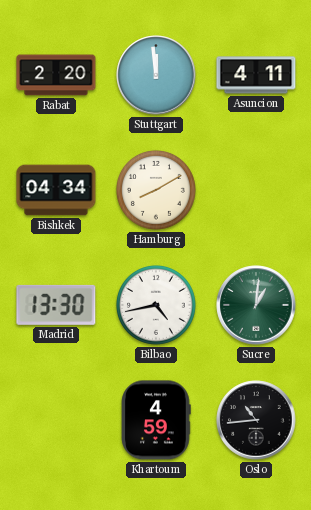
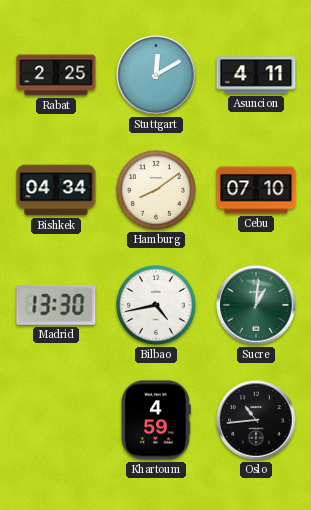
Rabat: 2:20 -> 2:25 (56, 75)
Stuttgart: 11:59 -> 12:10 (156, 75)
Hamburg: 8:10 -> 8:09 (156, 190)
Cebu: none -> 07:10 (256, 190)
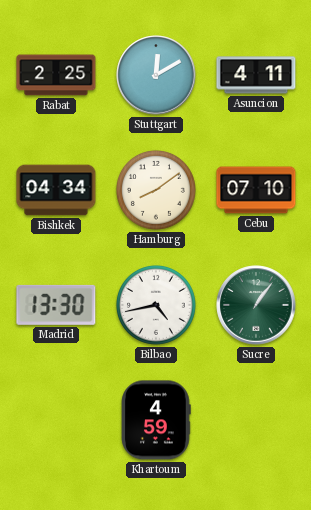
Sucre: 1:01 -> 1:06 (256, 305)
Oslo: 10:44 -> none (256, 420)
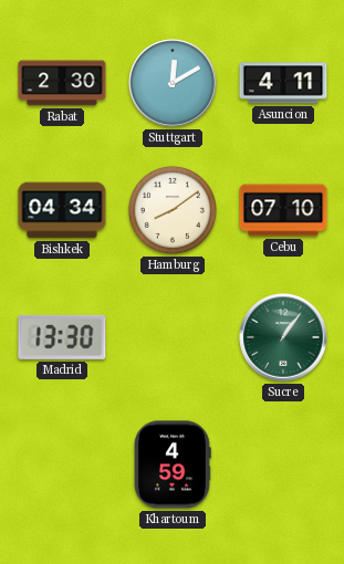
Rabat: 2:25 -> 2:30 (62, 83)
Bilbao: 4:43 -> none (156, 305)
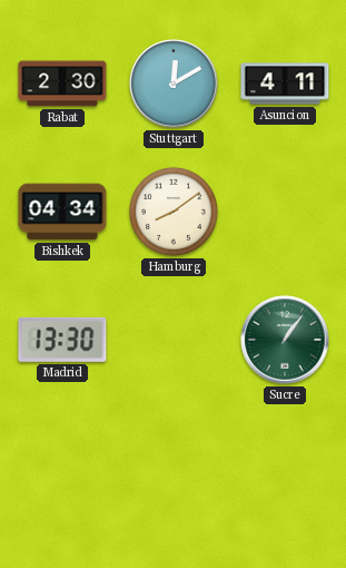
Cebu: 07:10 -> none (283, 210)
Khartoum: 4:59 -> none (173, 464)
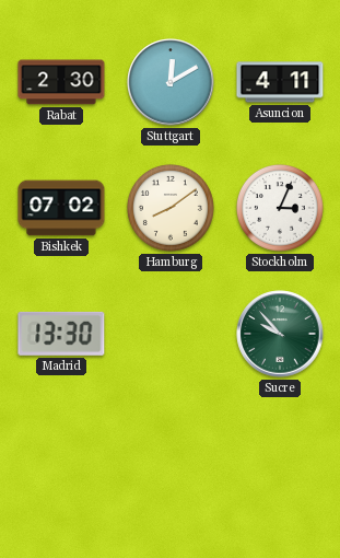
Bishkek: 04:34 -> 07:02 (61, 208)
Stockholm: none -> 3:04 (280, 208)
Sucre: 1:06 -> 9:53 (280, 334)
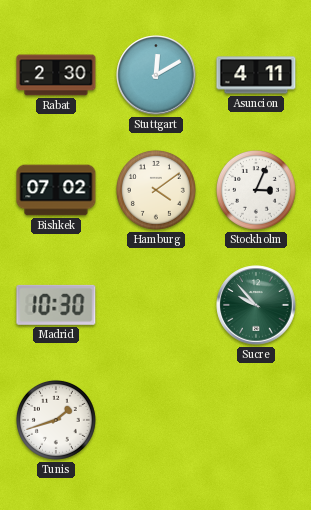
Hamburg: 8:09 -> 4:09 (156, 190)
Madrid: 13:30 -> 10:30 (56, 305)
Tunis: none -> 1:42 (56, 420)
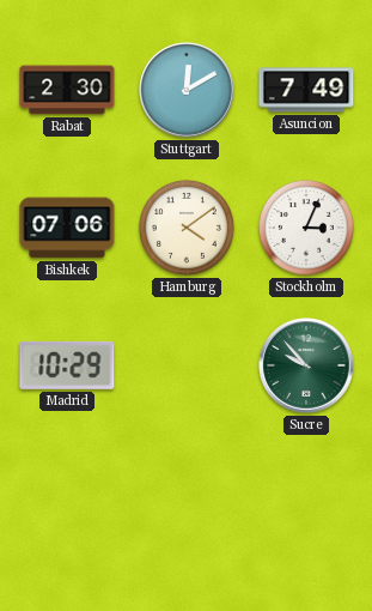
Asuncion: 4:11 -> 7:49 (306, 90)
Bishkek: 07:02 -> 07:06 (67, 228)
Madrid: 10:30 -> 10:29 (67, 365)
Tunis: 1:42 -> none (56, 420)
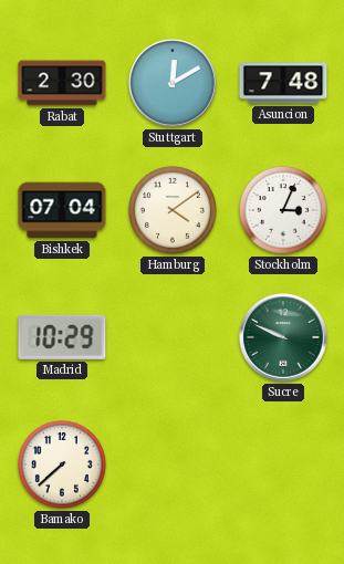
Asuncion: 7:49 -> 7:48 (283, 83)
Bishkek: 07:06 -> 07:04 (62, 210)
Sucre: 9:53 -> 9:49 (283, 337)
Bamako: none -> 7:38 (62, 464)
